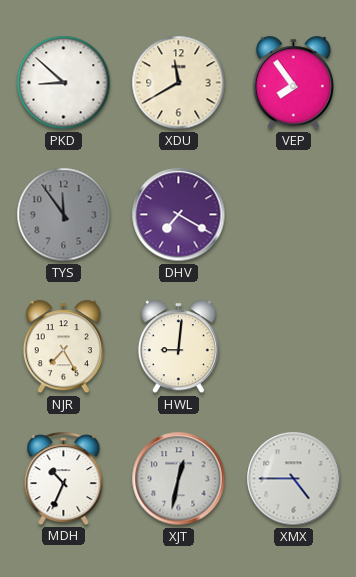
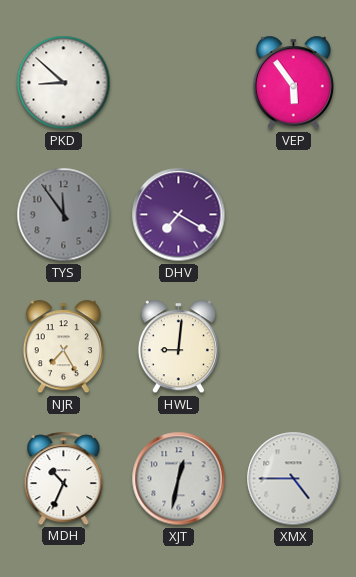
XDU: 11:40 -> none (179, 83)
VEP: 7:54 -> 5:54 (293, 83)
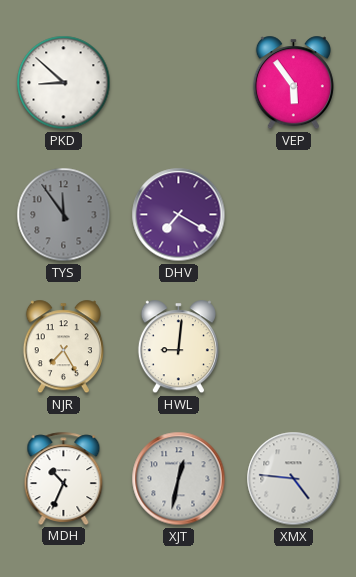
XMX: 4:45 -> 4:46 (294, 479)
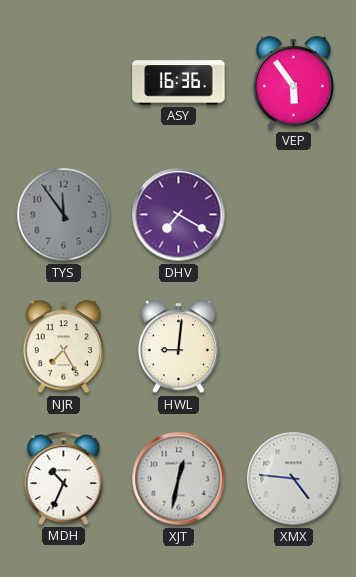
PKD: 8:52 -> none (64, 83)
ASY: none -> 16:36 (179, 83)
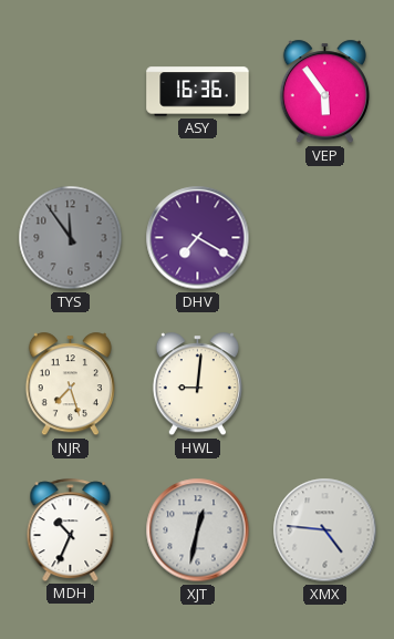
NJR: 7:25 -> 7:27 (70, 384)
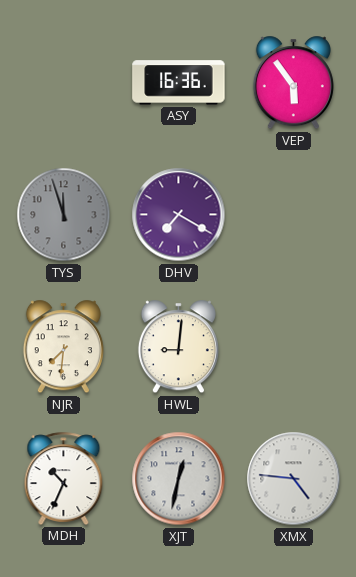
TYS: 11:54 -> 11:57 (64, 215)
NJR: 7:27 -> 7:31 (63, 347)
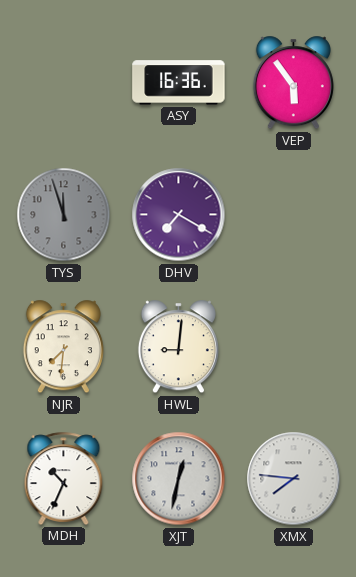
XMX: 4:46 -> 7:46 (294, 479)
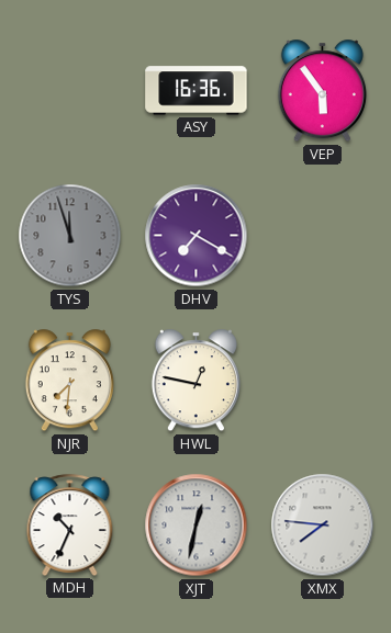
HWL: 9:01 -> 12:47 (195, 381)
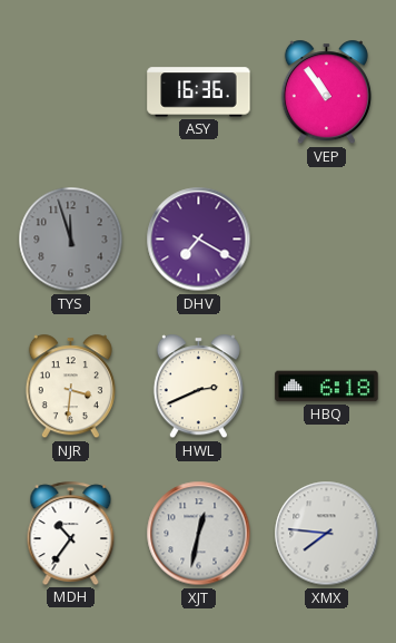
VEP: 5:54 -> 10:54 (326, 92)
NJR: 7:31 -> 3:31 (70, 387)
HWL: 12:47 -> 2:41 (198, 387)
HBQ: none -> 6:18 (327, 387)
MDH: 10:34 -> 10:36 (71, 533)
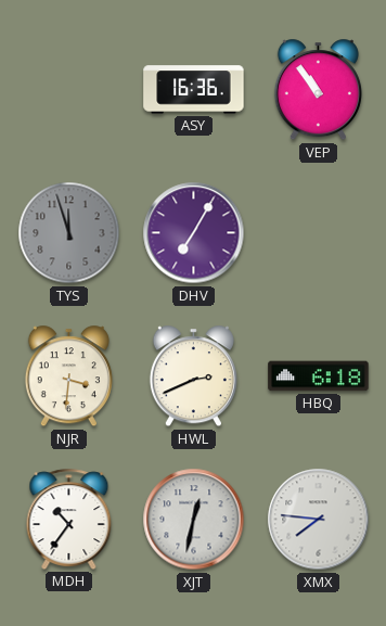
DHV: 7:20 -> 7:05 (194, 233)
